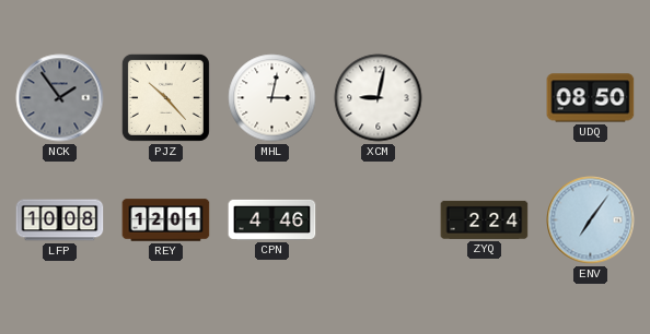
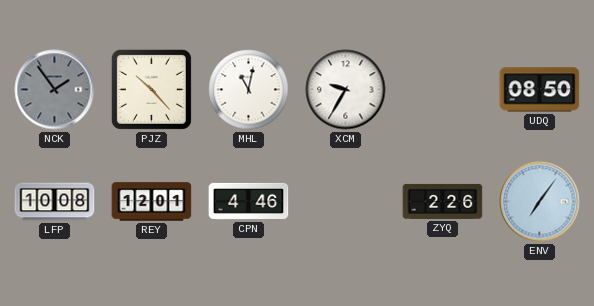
MHL: 3:02 -> 11:02 (249, 90)
XCM: 9:02 -> 9:35 (346, 90)
ZYQ: 2:24 -> 2:26 (443, 201)
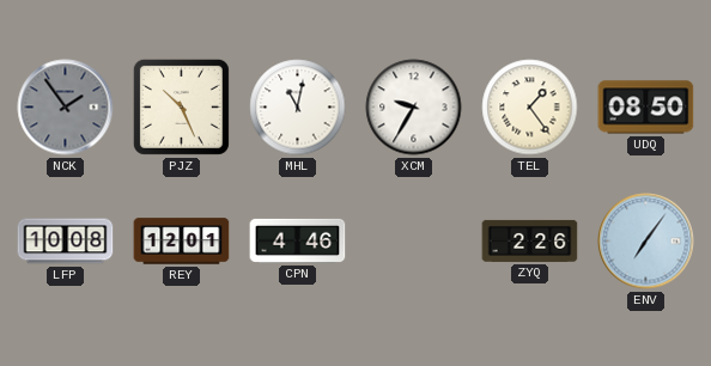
PJZ: 10:23 -> 10:26 (181, 106)
TEL: none -> 1:24 (530, 108)
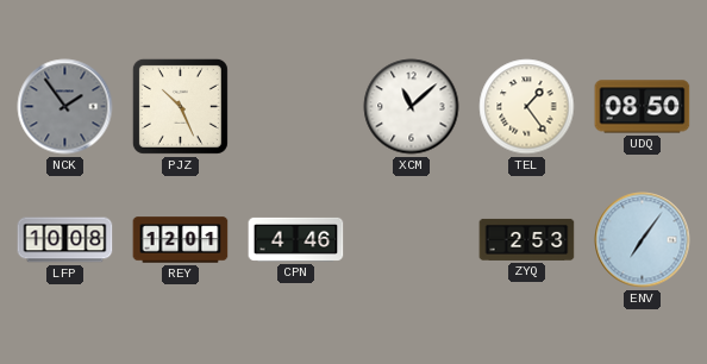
MHL: 11:02 -> none (298, 108)
XCM: 9:35 -> 11:08 (412, 107)
ZYQ: 2:26 -> 2:53 (527, 239)
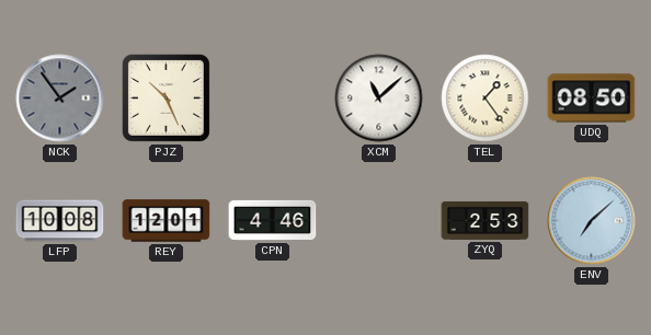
ENV: 7:06 -> 7:08 (592, 221)
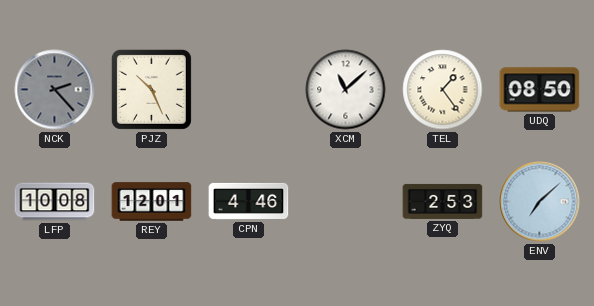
NCK: 1:54 -> 2:23 (55, 90)
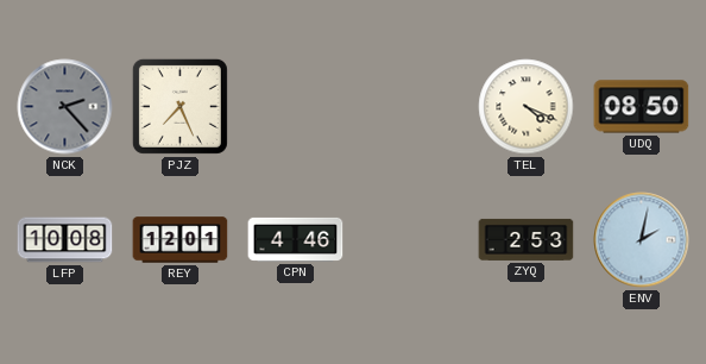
PJZ: 10:26 -> 7:26 (179, 106)
XCM: 11:08 -> none (346, 90)
TEL: 1:24 -> 4:19 (527, 107)
ENV: 7:08 -> 2:02 (642, 240)
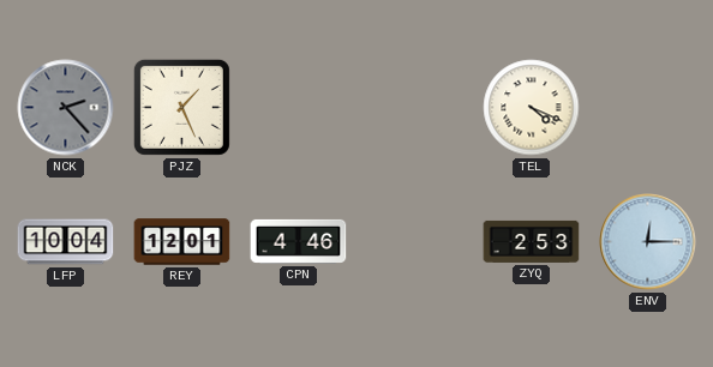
PJZ: 7:26 -> 1:26 (181, 107)
UDQ: 08:50 -> none (642, 107)
LFP: 10:08 -> 10:04 (66, 242)
ENV: 2:02 -> 12:15 (648, 242)
